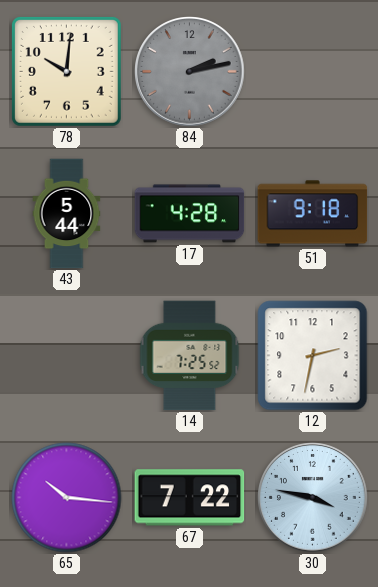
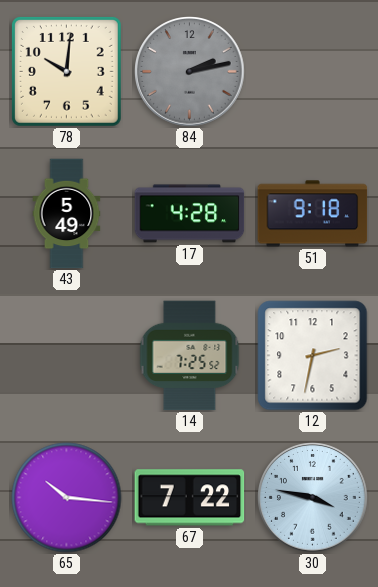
43: 5:44 -> 5:49 (67, 214)
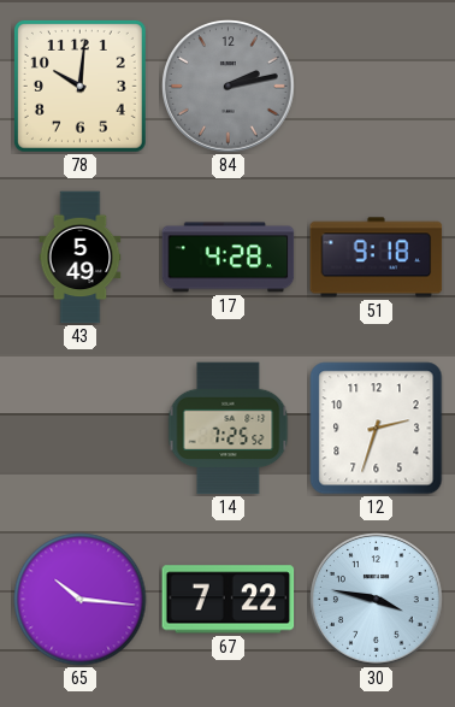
12: 2:32 -> 2:33 (377, 429)
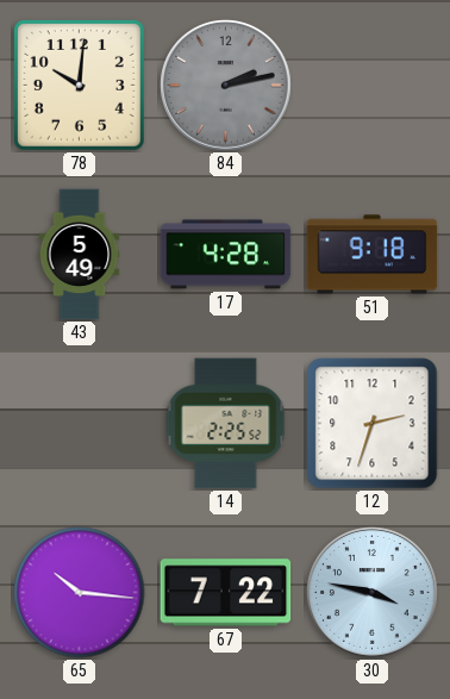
14: 7:25 -> 2:25 (226, 424)
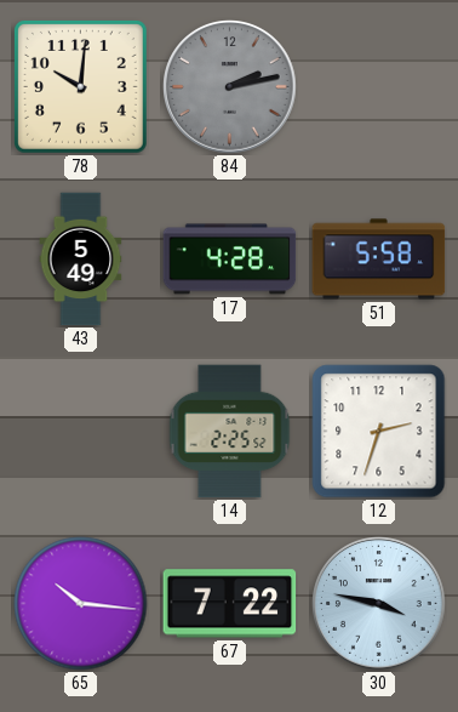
51: 9:18 -> 5:58 (379, 260)
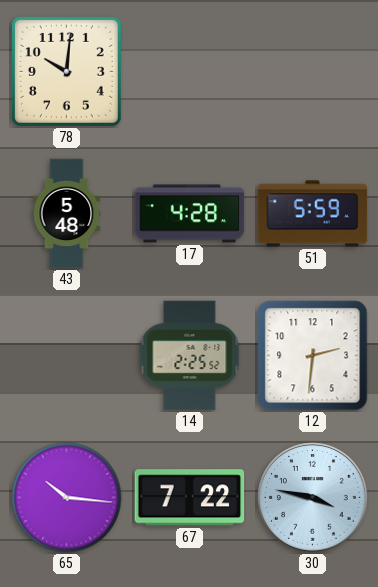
84: 2:13 -> none (230, 87)
43: 5:49 -> 5:48 (67, 214)
51: 5:58 -> 5:59 (313, 214)
12: 2:33 -> 2:31 (313, 356)
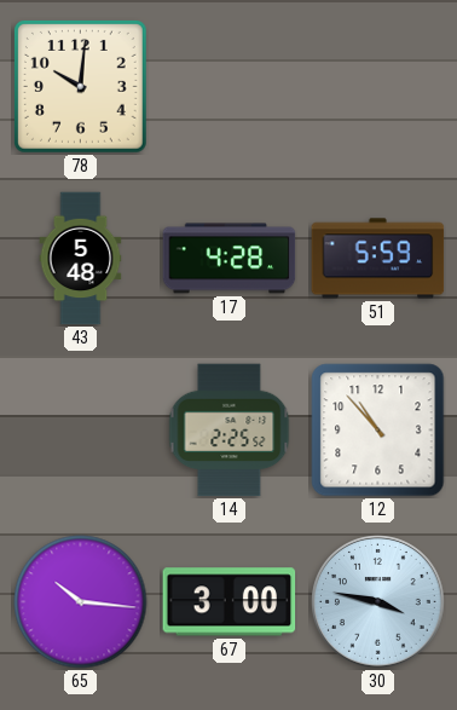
12: 2:31 -> 10:53 (378, 431)
67: 7:22 -> 3:00 (230, 602)
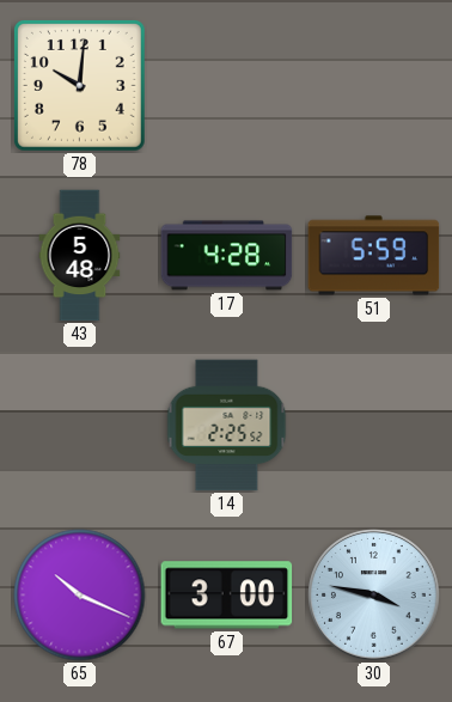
12: 10:53 -> none (378, 431)
65: 10:16 -> 10:19 (80, 596)
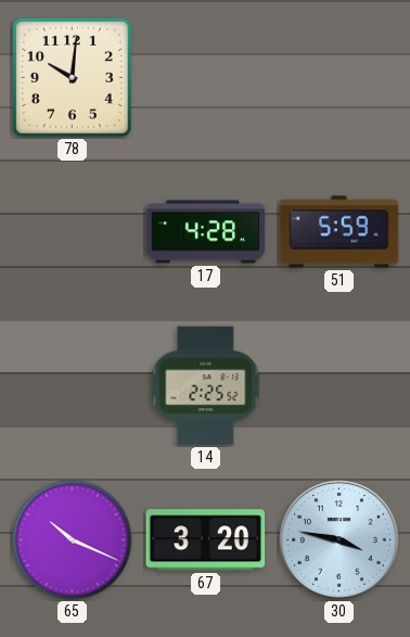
43: 5:48 -> none (80, 256)
67: 3:00 -> 3:20 (206, 540)
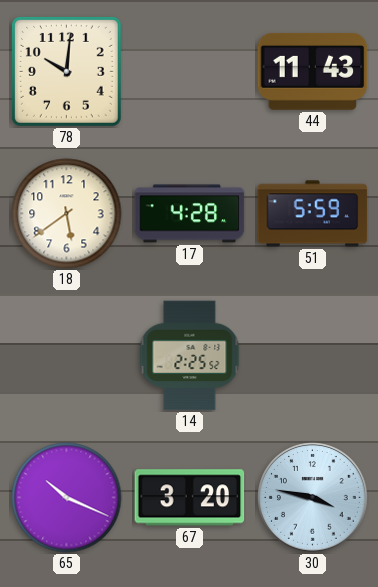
44: none -> 11:43 (313, 71)
18: none -> 5:39 (67, 214)
